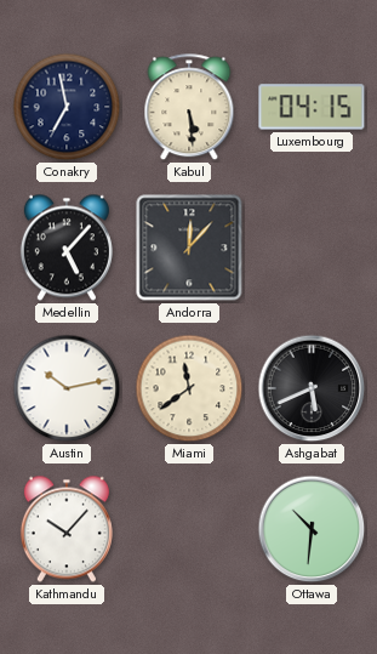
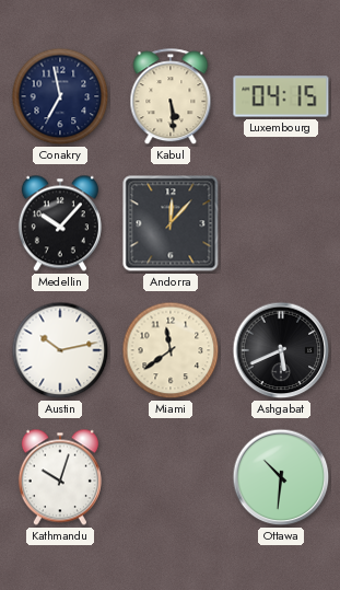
Medellin: 5:07 -> 10:07 (60, 223)
Kathmandu: 10:07 -> 10:03 (60, 477)
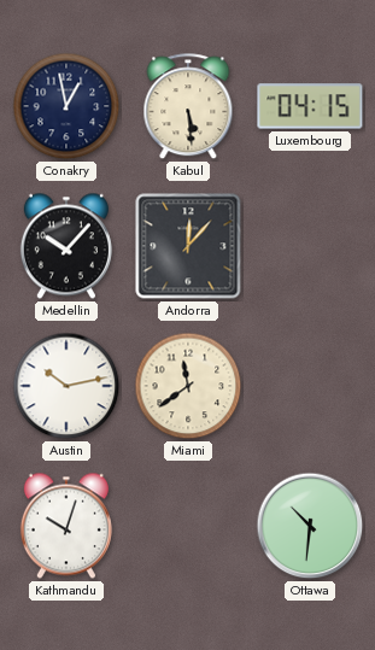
Conakry: 6:58 -> 12:58 (66, 106)
Ashgabat: 5:41 -> none (281, 350)
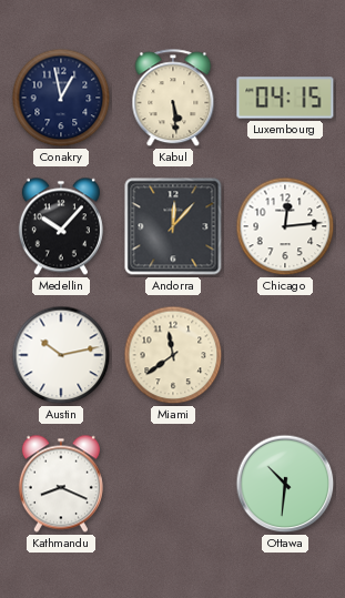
Chicago: none -> 12:14 (285, 226)
Kathmandu: 10:03 -> 8:19 (61, 484)
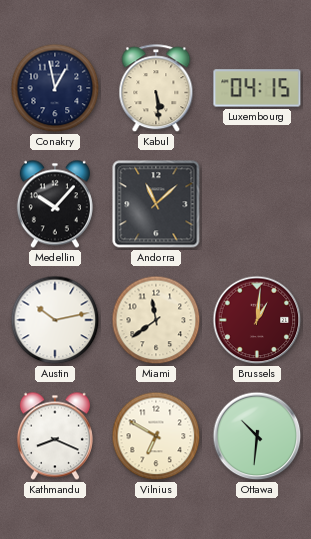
Andorra: 12:07 -> 11:08 (156, 204)
Chicago: 12:14 -> none (285, 226)
Brussels: none -> 1:01 (257, 320)
Vilnius: none -> 6:50 (156, 436)
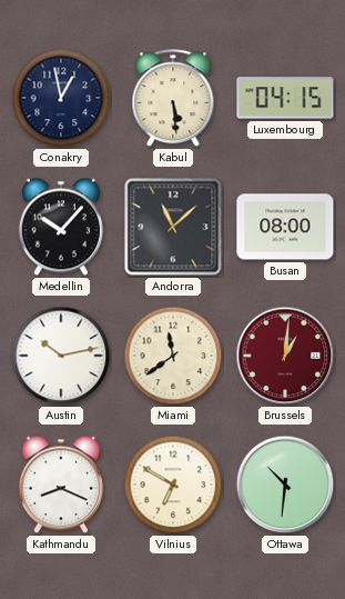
Busan: none -> 08:00 (285, 227)
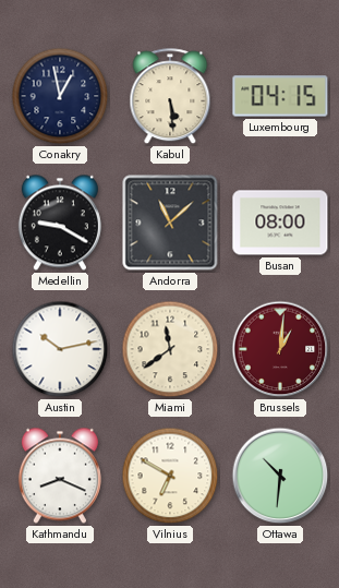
Medellin: 10:07 -> 9:20 (60, 223)
